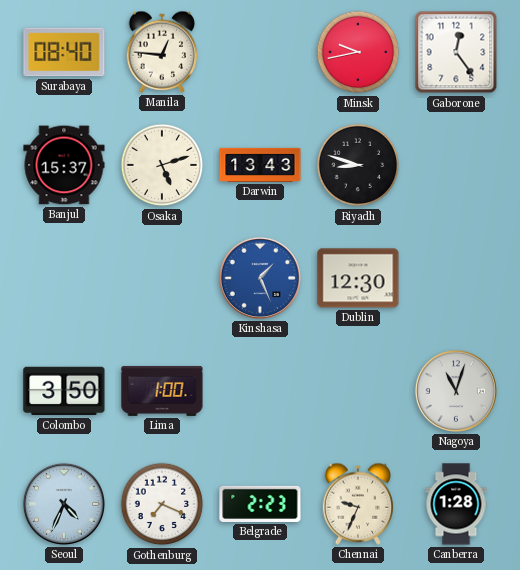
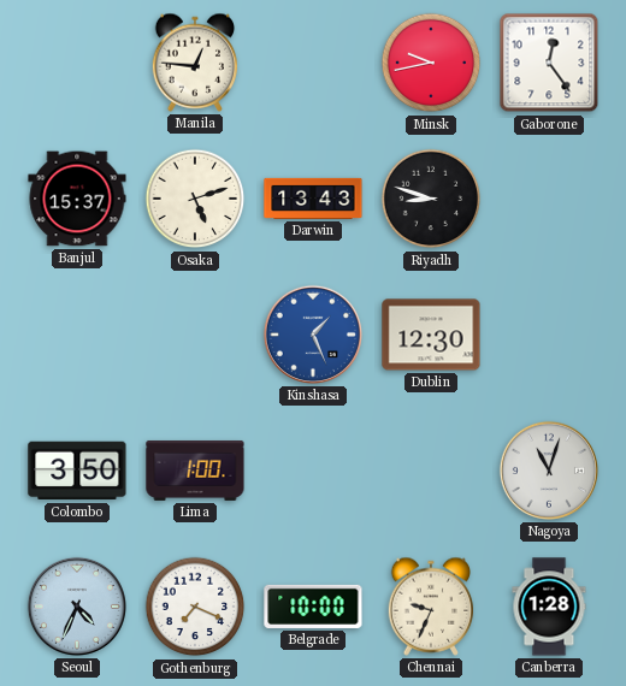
Surabaya: 08:40 -> none (64, 52)
Belgrade: 2:23 -> 10:00 (313, 607)
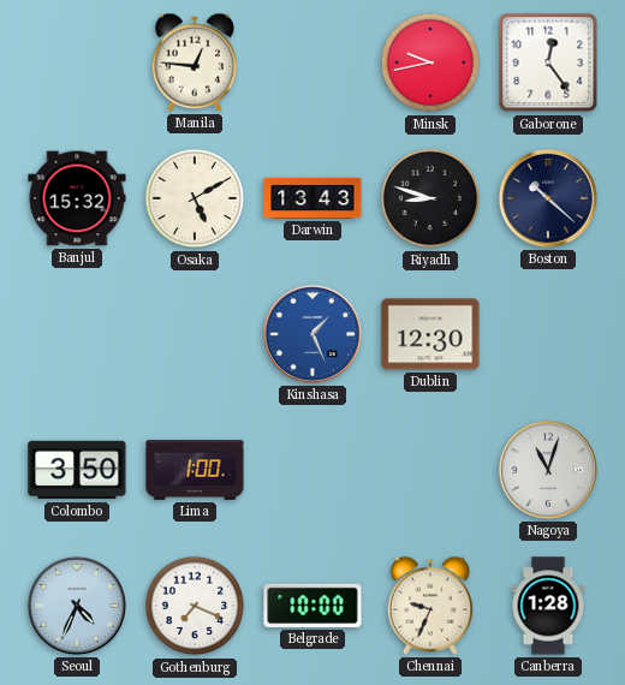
Banjul: 15:37 -> 15:32 (77, 198)
Osaka: 5:12 -> 5:10 (195, 198)
Boston: none -> 10:22 (548, 198)
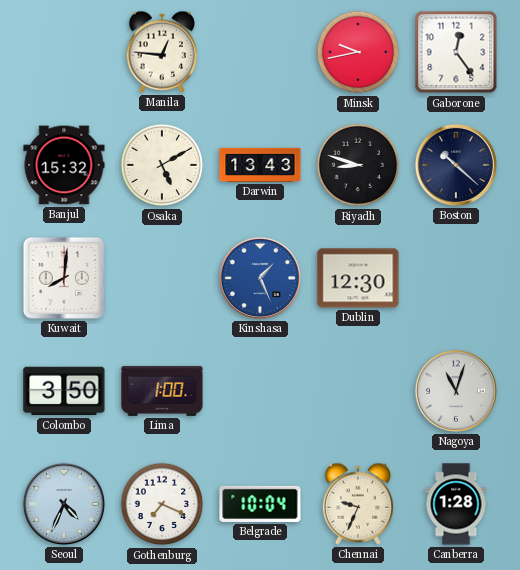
Kuwait: none -> 8:01 (64, 278)
Belgrade: 10:00 -> 10:04 (260, 504)
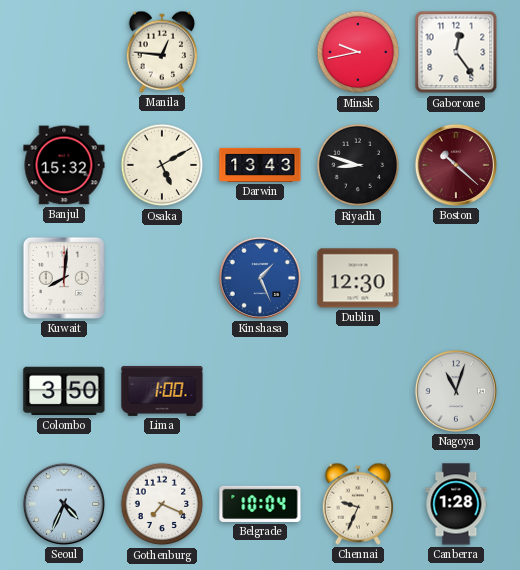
Boston dial: navy -> burgundy (456, 165)
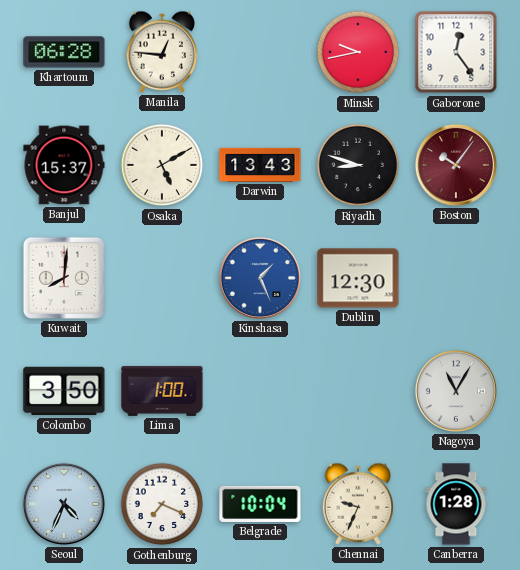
Khartoum: none -> 06:28 (64, 52)
Banjul: 15:32 -> 15:37 (64, 165)
Boston: 10:22 -> 10:06 (456, 165)
Nagoya: 11:03 -> 11:05 (456, 391)
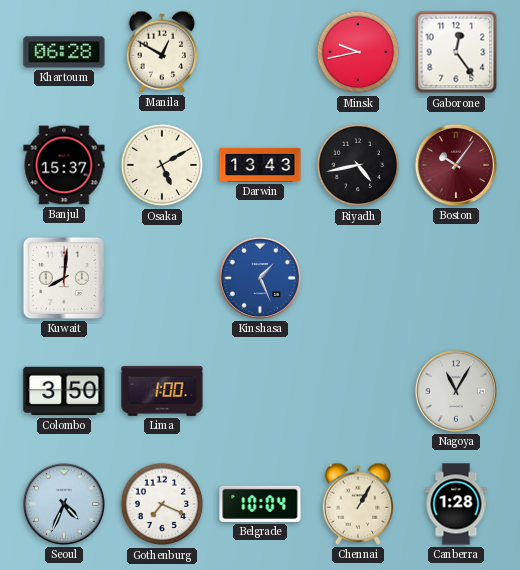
Manila: 12:46 -> 12:50 (162, 52)
Riyadh: 8:48 -> 4:43 (358, 165)
Dublin: 12:30 -> none (358, 278)
Chennai: 9:34 -> 1:05 (358, 504)
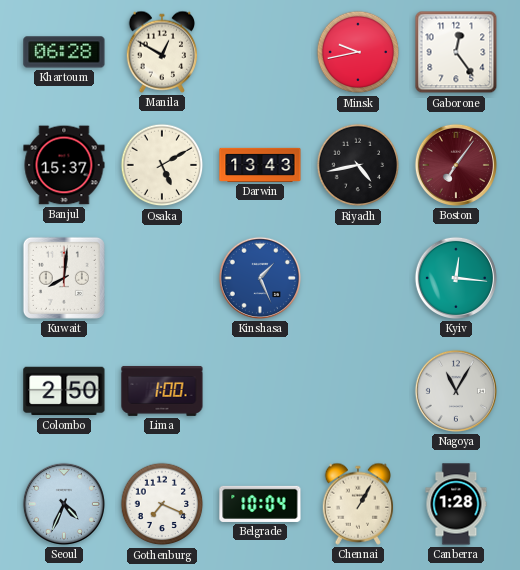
Boston: 10:06 -> 7:06 (456, 165)
Kyiv: none -> 12:16 (456, 278)
Colombo: 3:50 -> 2:50 (64, 391)
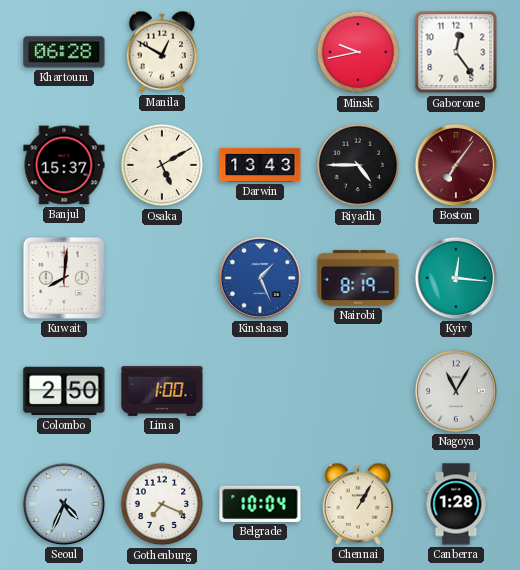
Riyadh: 4:43 -> 4:45 (358, 165)
Nairobi: none -> 8:19 (358, 278)
